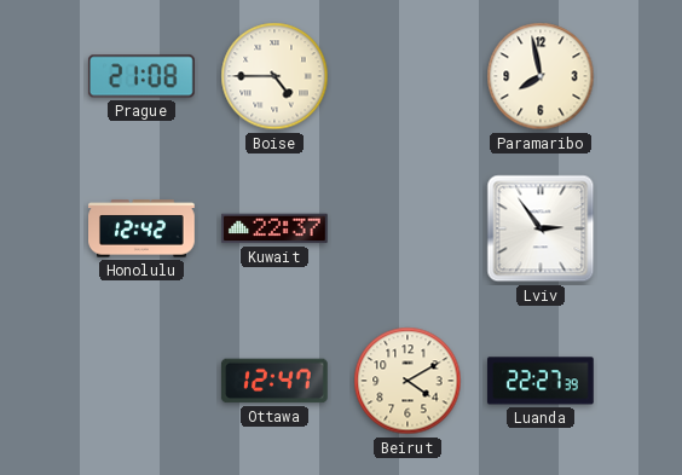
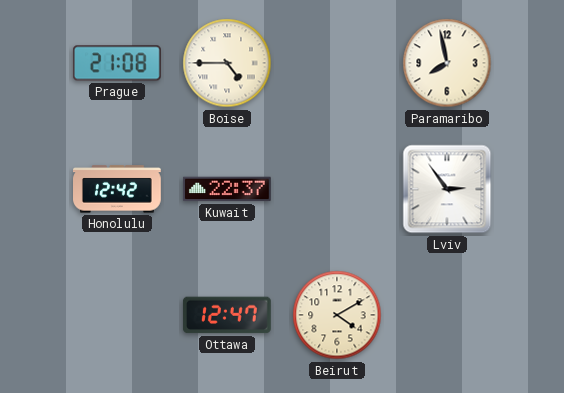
Luanda: 22:27 -> none (541, 381)
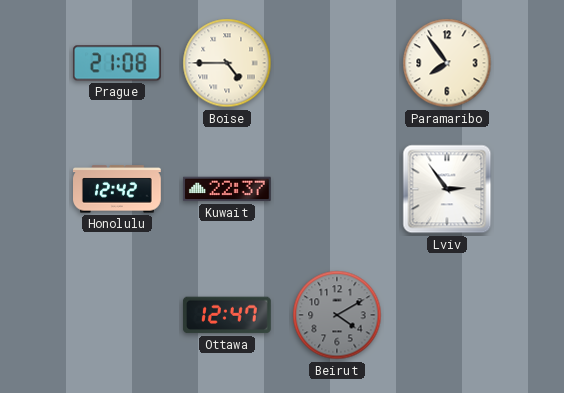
Paramaribo: 7:58 -> 7:54 (447, 63)
Beirut dial: cream -> grey (337, 315)
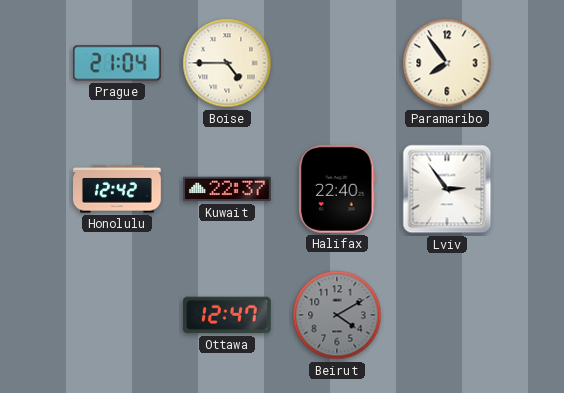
Prague: 21:08 -> 21:04 (117, 63)
Halifax: none -> 22:40 (337, 189)
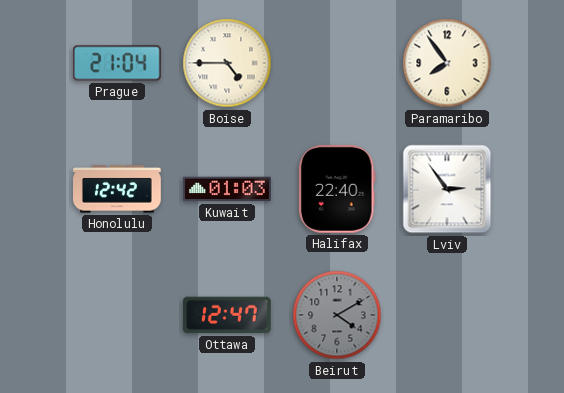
Kuwait: 22:37 -> 01:03 (227, 189)
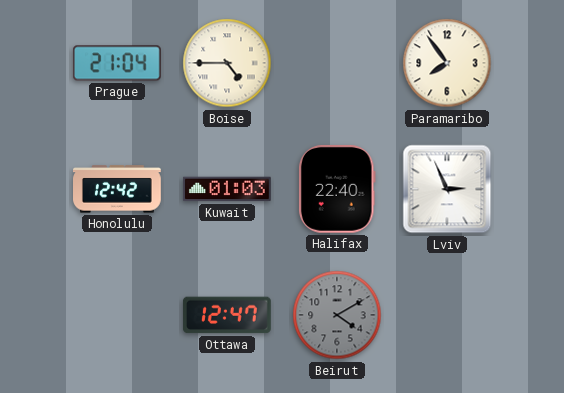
Lviv: 2:54 -> 2:56 (447, 189)
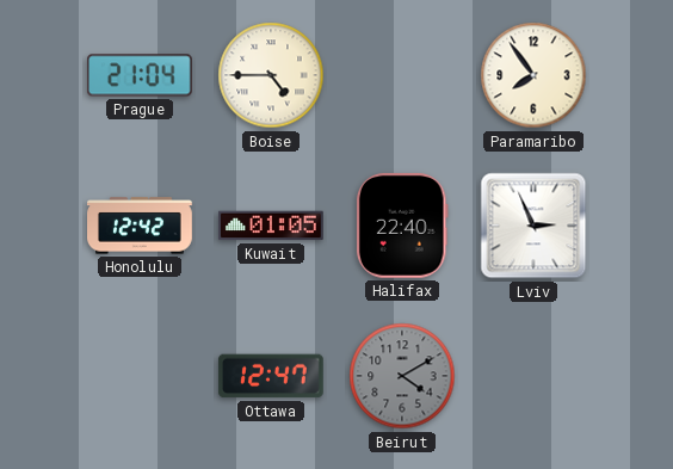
Kuwait: 01:03 -> 01:05 (271, 226)
